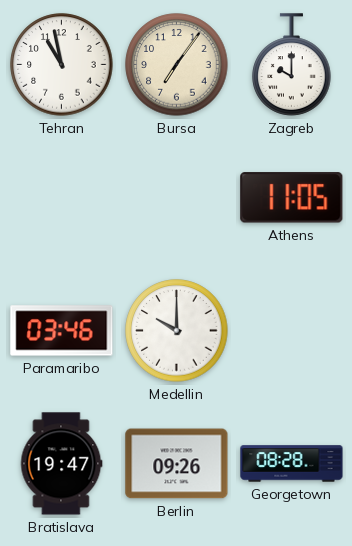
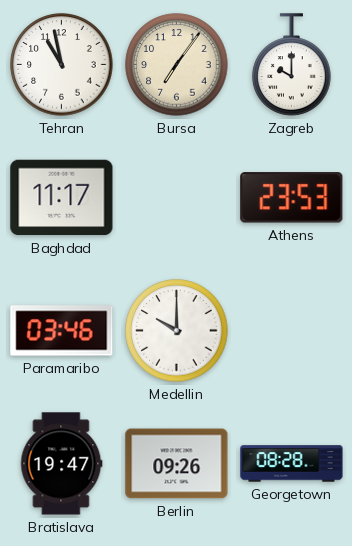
Baghdad: none -> 11:17 (62, 198)
Athens: 11:05 -> 23:53 (292, 198)
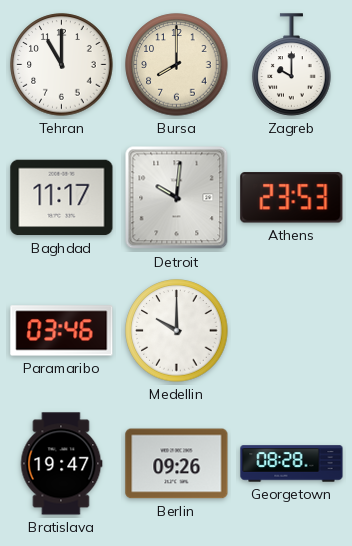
Tehran: 10:58 -> 11:00 (62, 65)
Bursa: 7:06 -> 8:00 (177, 65)
Detroit: none -> 10:01 (177, 198)
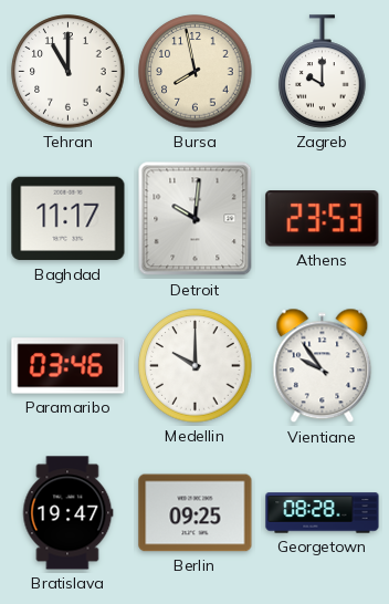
Bursa: 8:00 -> 7:58 (196, 72)
Vientiane: none -> 9:54 (323, 366)
Berlin: 09:26 -> 09:25 (196, 513)
